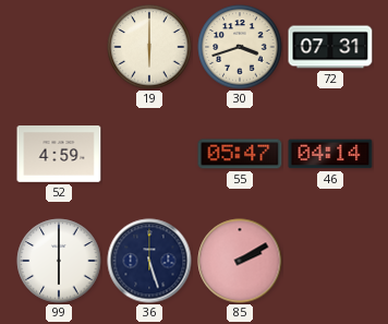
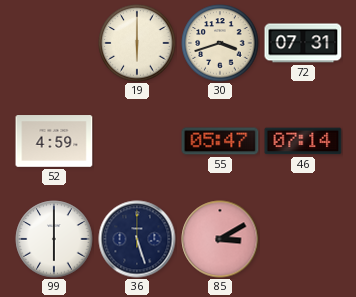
46: 04:14 -> 07:14 (303, 141)
85: 2:10 -> 3:10 (220, 239)
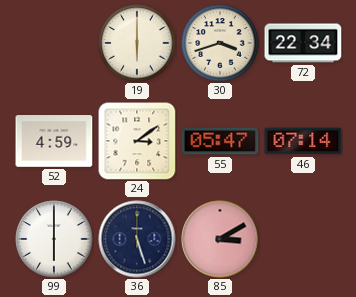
72: 07:31 -> 22:34 (303, 43)
24: none -> 3:09 (137, 141)
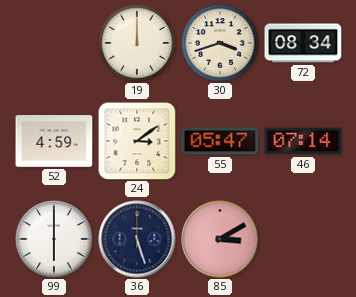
19: 6:00 -> 12:00 (137, 43)
72: 22:34 -> 08:34 (303, 43)
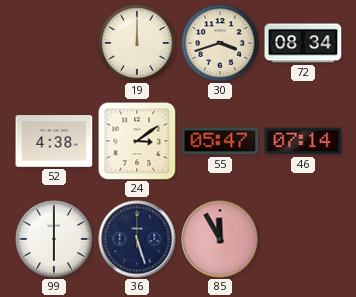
52: 4:59 -> 4:38 (54, 141)
85: 3:10 -> 11:55 (220, 239)
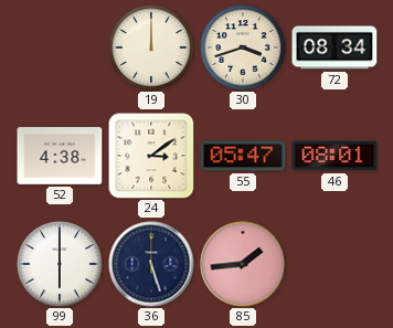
46: 07:14 -> 08:01 (334, 156)
85: 11:55 -> 1:44 (243, 264)
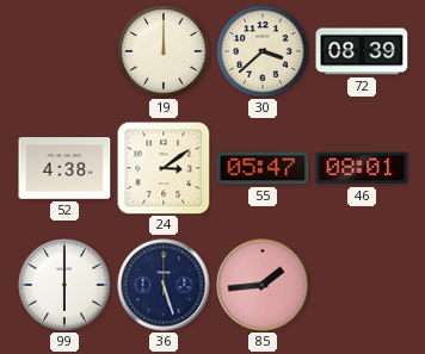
30: 3:42 -> 3:38 (263, 51)
72: 08:34 -> 08:39 (362, 51)
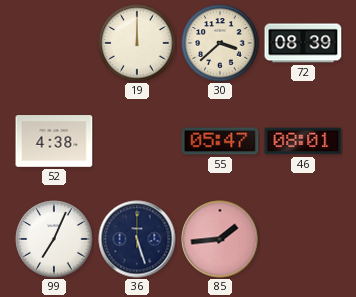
24: 3:09 -> none (164, 168)
99: 6:00 -> 7:04 (54, 239)
